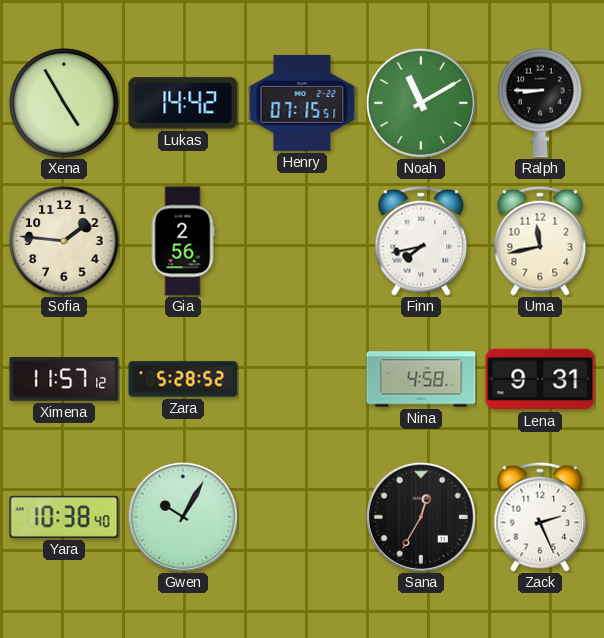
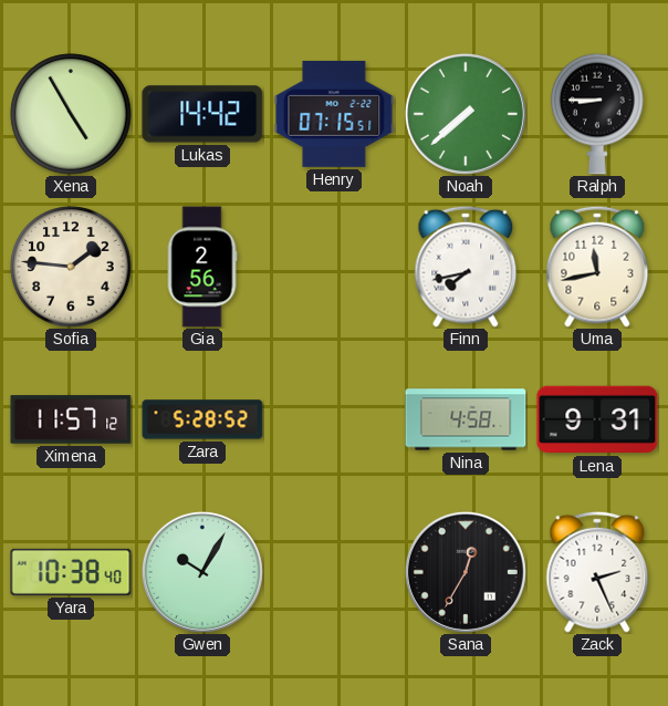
Noah: 11:10 -> 7:38 (466, 114)
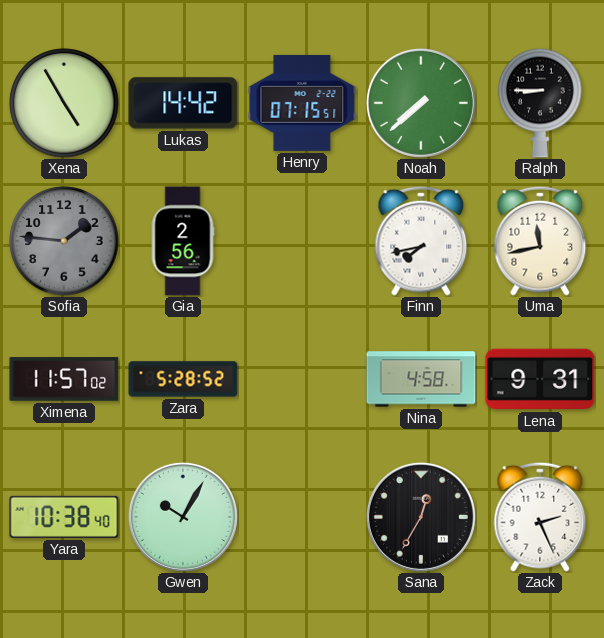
Sofia dial: cream -> grey (64, 241)
Ximena: 11:57:12 -> 11:57:02 (64, 379)
